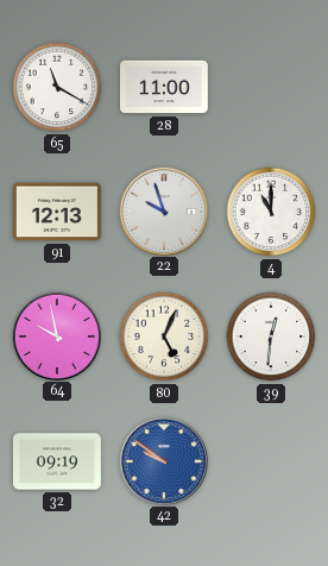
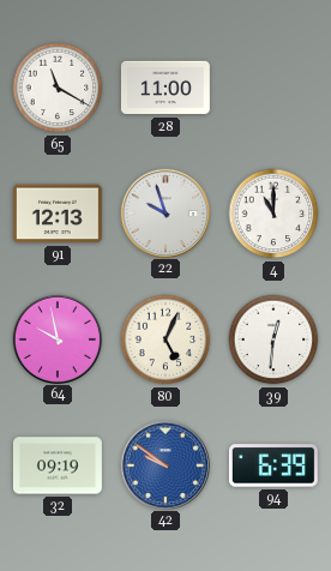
94: none -> 6:39 (273, 465)
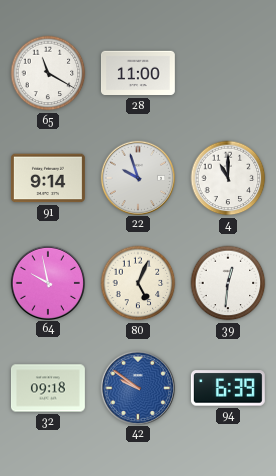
91: 12:13 -> 9:14 (48, 178)
32: 09:19 -> 09:18 (48, 388)
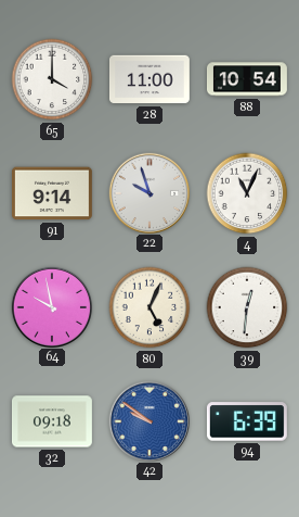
65: 11:20 -> 4:00 (52, 79)
88: none -> 10:54 (247, 79)
4: 11:00 -> 11:04 (247, 193)
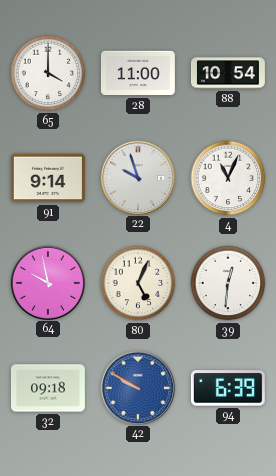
42: 9:51 -> 9:50 (137, 387)
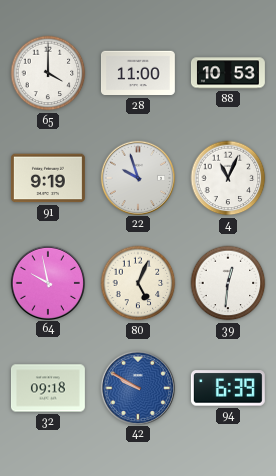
88: 10:54 -> 10:53 (228, 73)
91: 9:14 -> 9:19 (48, 178)
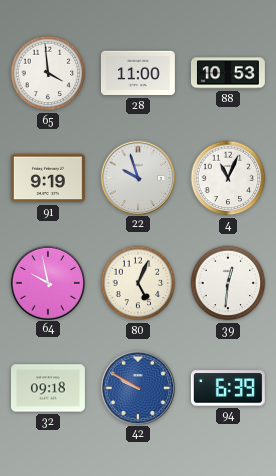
65: 4:00 -> 3:59 (48, 73)
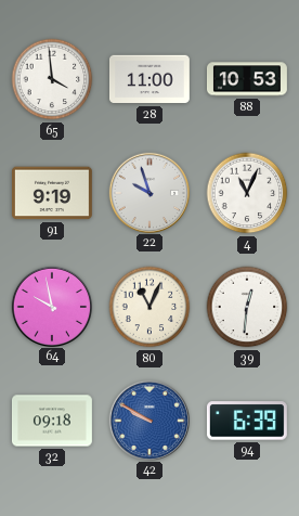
80: 5:04 -> 11:04 (149, 307)
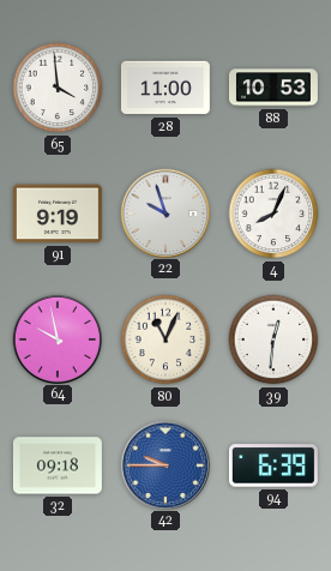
4: 11:04 -> 8:04 (273, 214)
42: 9:50 -> 9:45 (164, 464)
